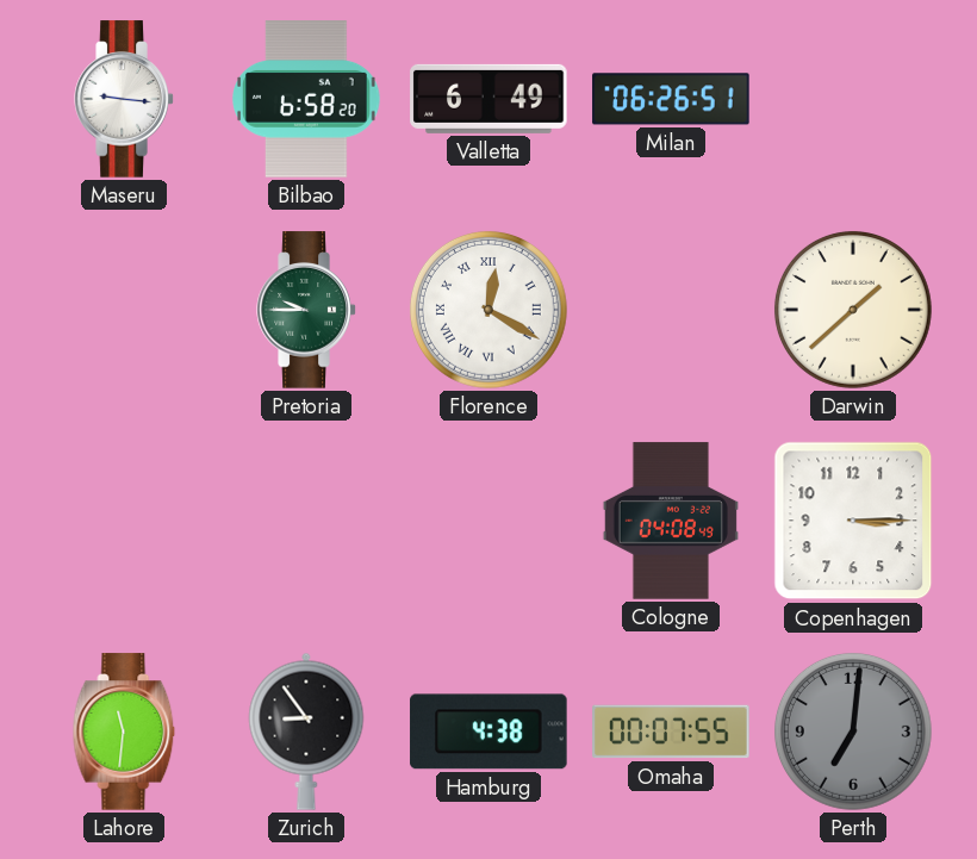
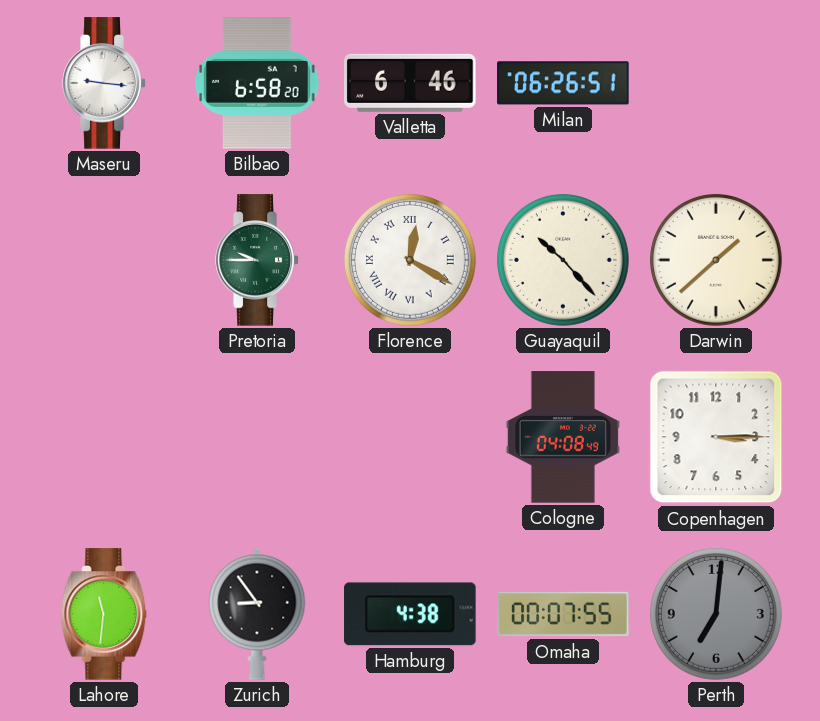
Valletta: 6:49 -> 6:46 (410, 83)
Guayaquil: none -> 10:23 (563, 260)
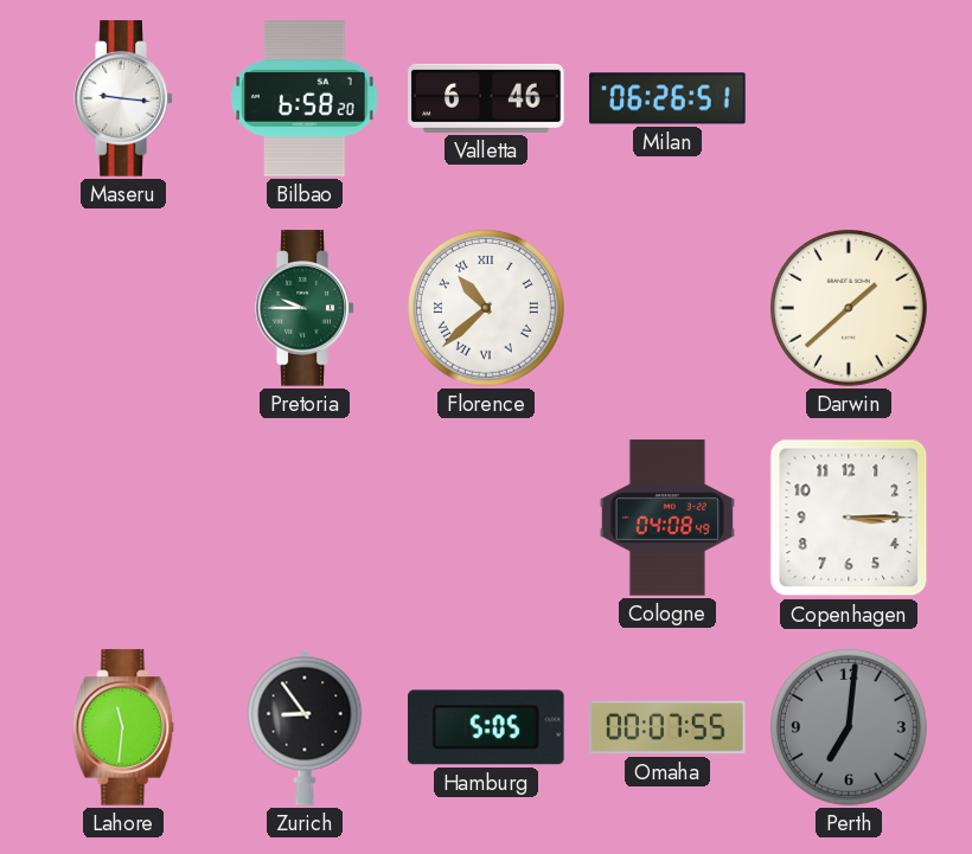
Florence: 12:20 -> 10:38 (486, 308)
Guayaquil: 10:23 -> none (563, 260)
Hamburg: 4:38 -> 5:05 (486, 727)
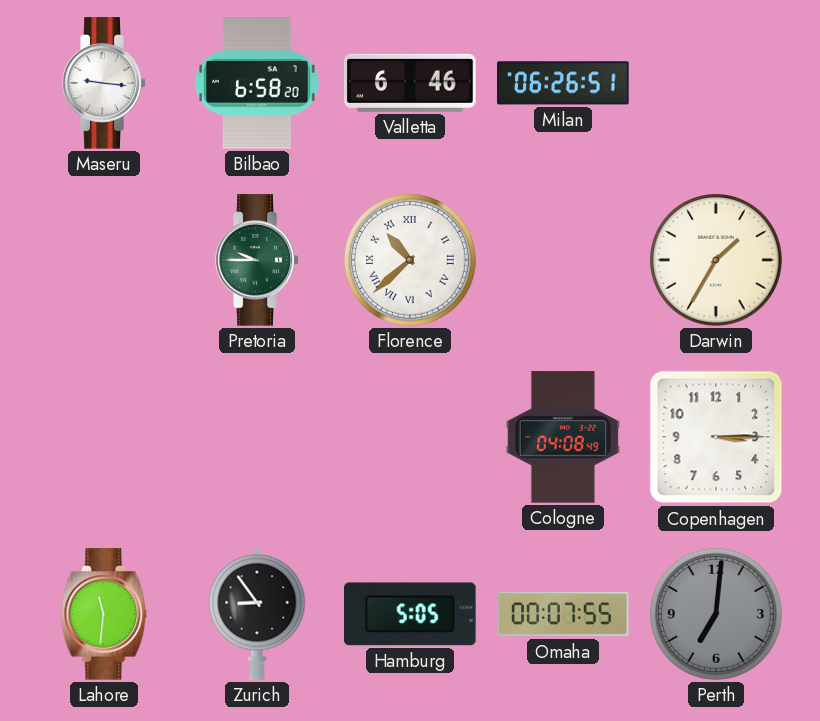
Darwin: 1:38 -> 1:35 (716, 260)
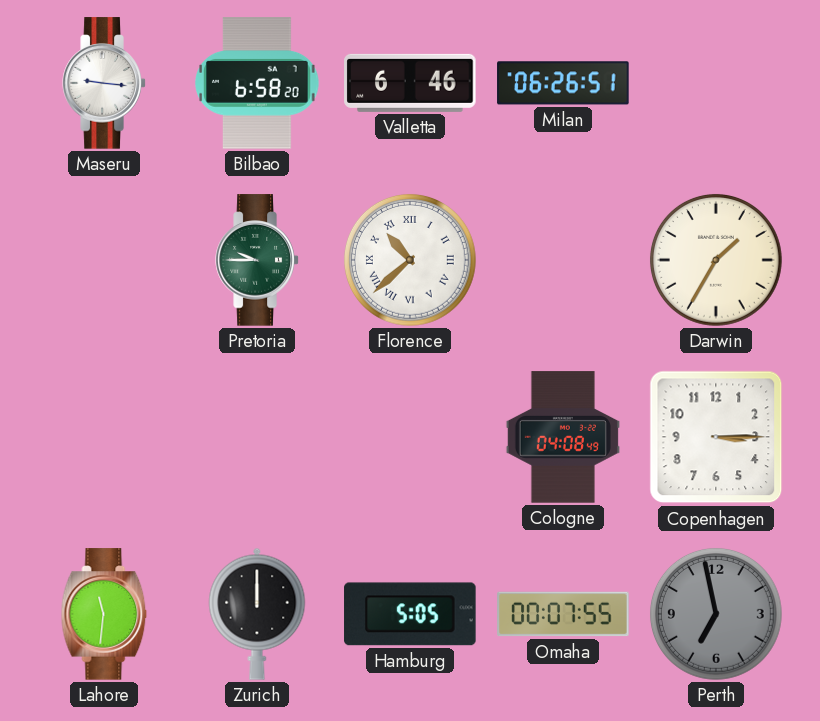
Zurich: 8:54 -> 12:00 (257, 614)
Perth: 7:01 -> 6:58 (716, 614)
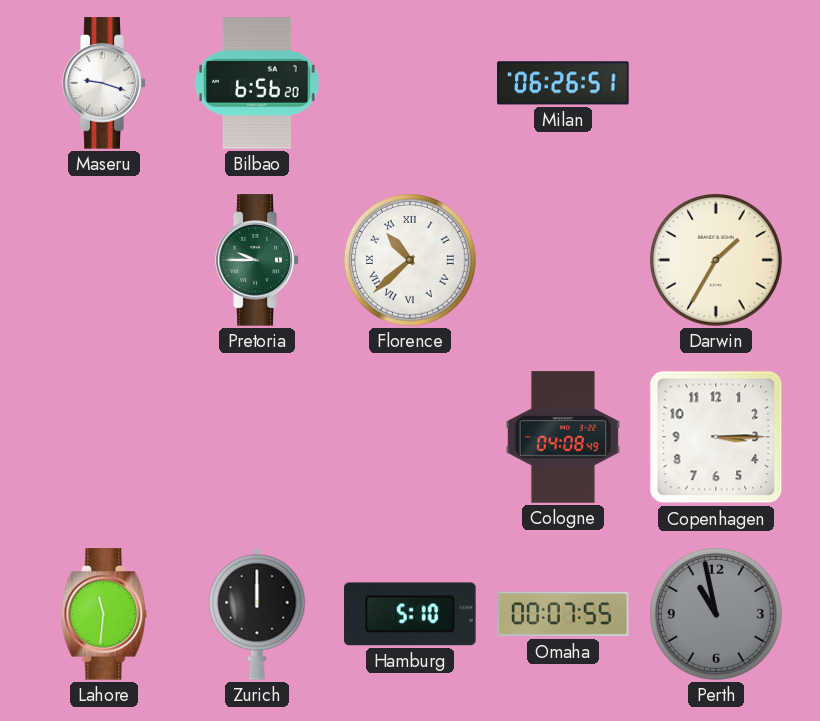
Maseru: 9:16 -> 9:18 (104, 83)
Bilbao: 6:58 -> 6:56 (257, 83)
Valletta: 6:46 -> none (410, 83)
Hamburg: 5:05 -> 5:10 (410, 614)
Perth: 6:58 -> 10:58 (716, 614)
